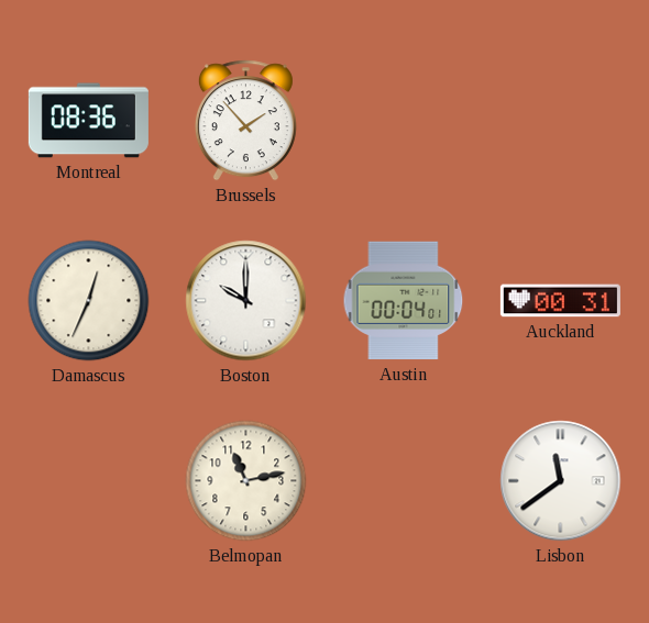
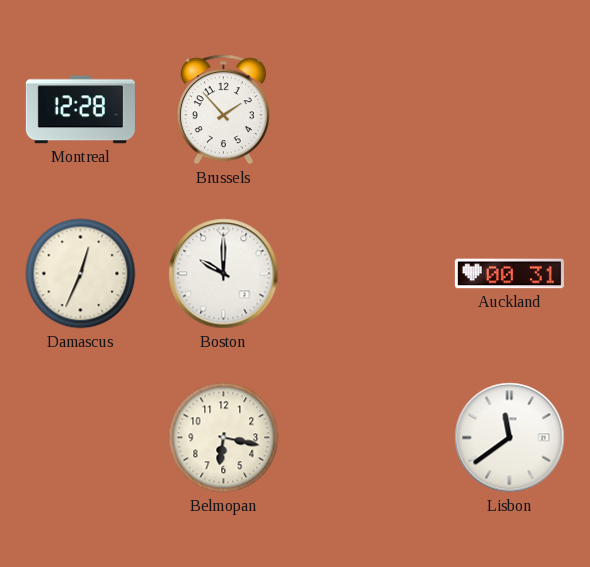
Montreal: 08:36 -> 12:28 (80, 110)
Austin: 00:04 -> none (404, 301)
Belmopan: 11:13 -> 6:17 (224, 438)
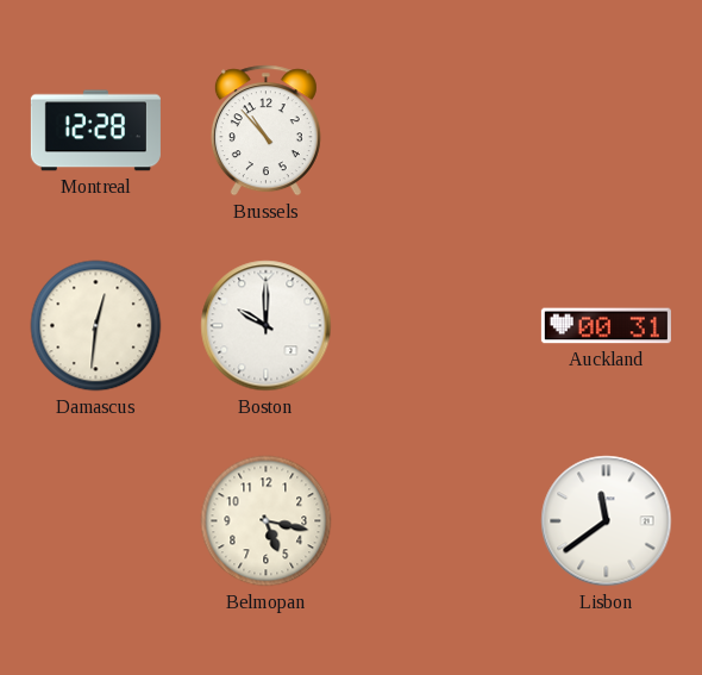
Brussels: 1:53 -> 10:53 (265, 131)
Damascus: 12:34 -> 12:31 (96, 326)
Belmopan: 6:17 -> 5:17 (267, 521)
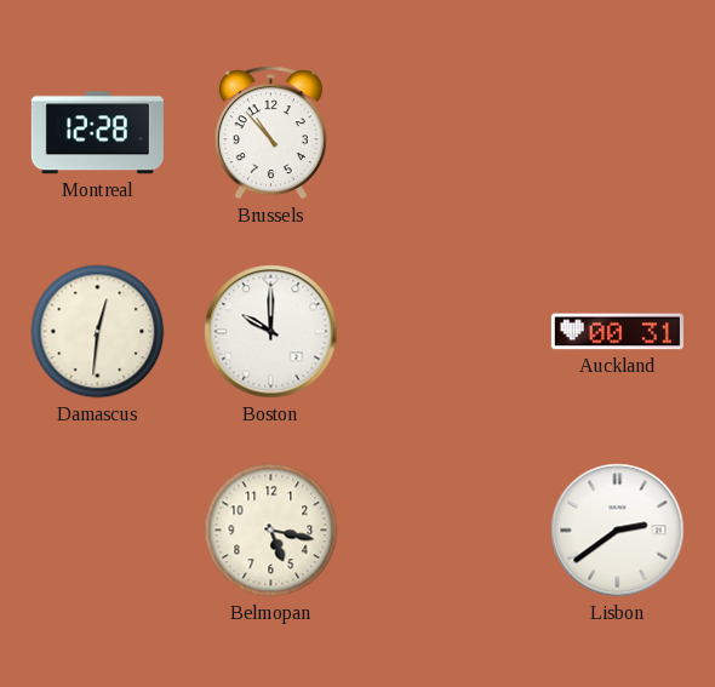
Lisbon: 11:39 -> 2:39 (618, 531)
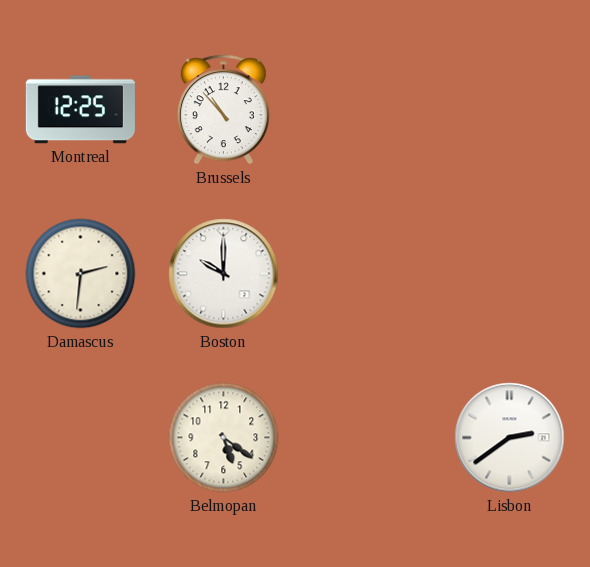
Montreal: 12:28 -> 12:25 (80, 110)
Damascus: 12:31 -> 2:31 (81, 274)
Auckland: 00:31 -> none (617, 332)
Belmopan: 5:17 -> 5:21 (224, 438)
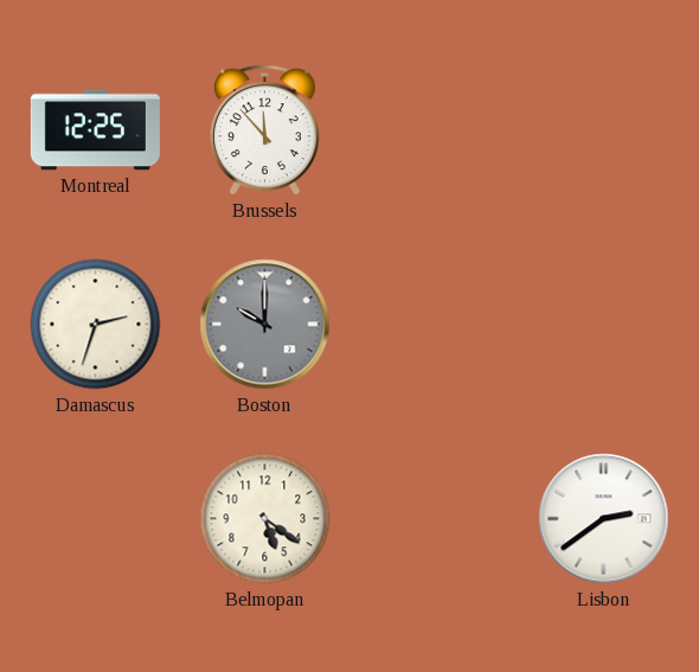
Brussels: 10:53 -> 11:53 (264, 130)
Damascus: 2:31 -> 2:33 (96, 325)
Boston dial: white -> grey (265, 325)
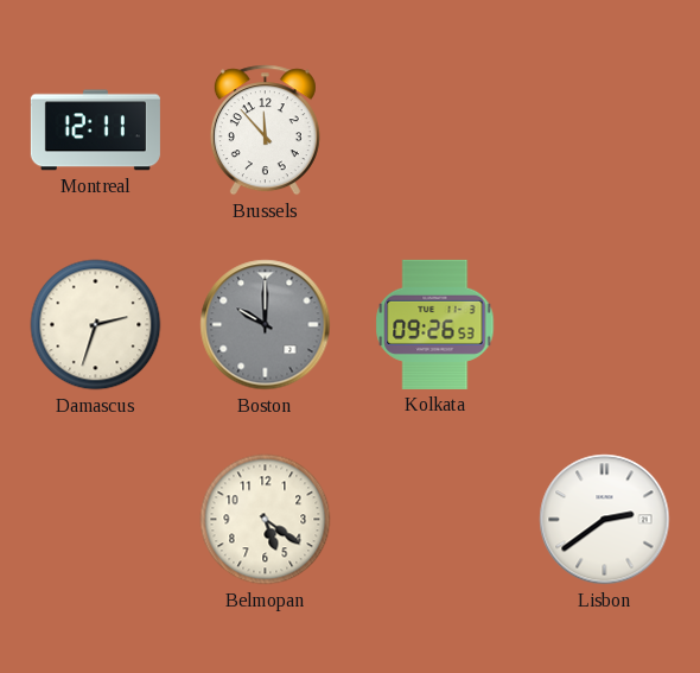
Montreal: 12:25 -> 12:11 (95, 131)
Kolkata: none -> 09:26 (435, 324)
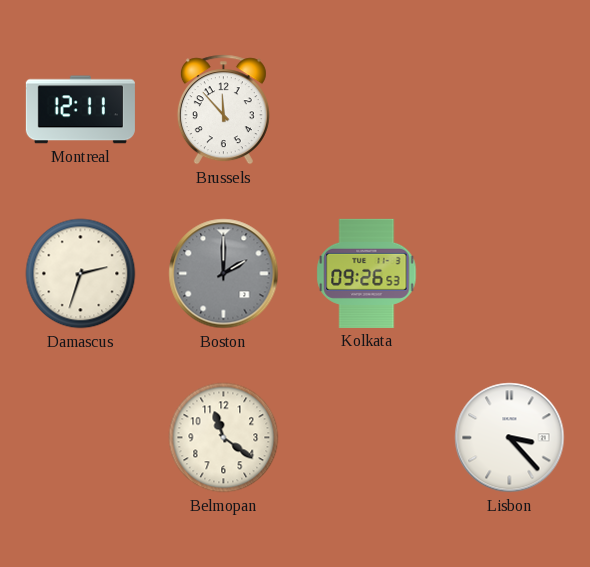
Boston: 10:00 -> 2:00 (224, 274)
Belmopan: 5:21 -> 11:21 (224, 438)
Lisbon: 2:39 -> 3:23 (510, 438)
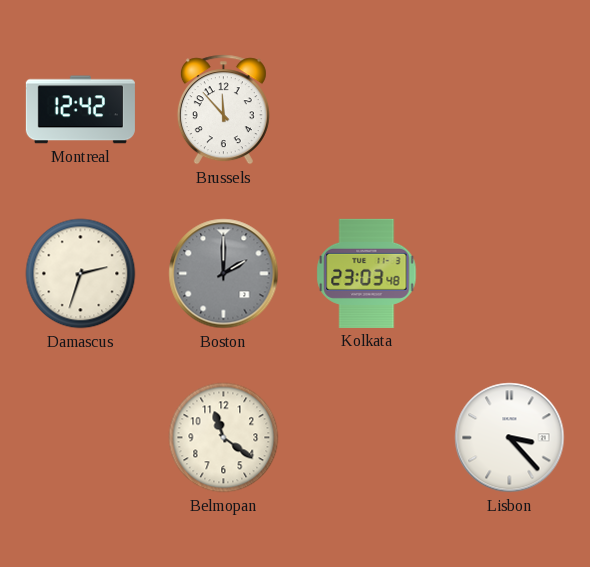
Montreal: 12:11 -> 12:42 (80, 110)
Kolkata: 09:26 -> 23:03 (367, 273)
